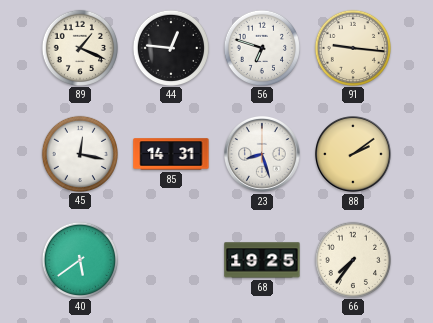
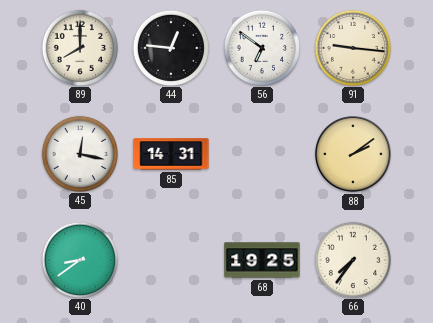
89: 1:19 -> 8:00 (79, 47)
56: 6:48 -> 6:51 (261, 47)
23: 8:27 -> none (263, 155)
40: 5:39 -> 8:39 (79, 259)
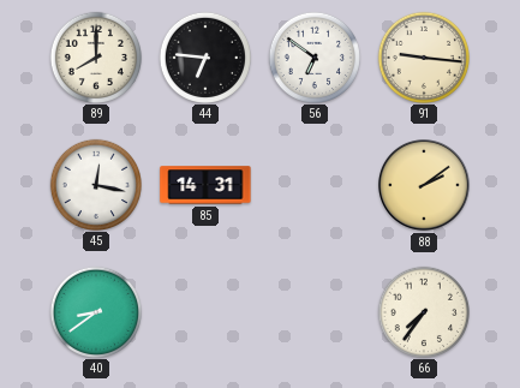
44: 12:46 -> 6:46 (204, 56)
68: 19:25 -> none (262, 260)
